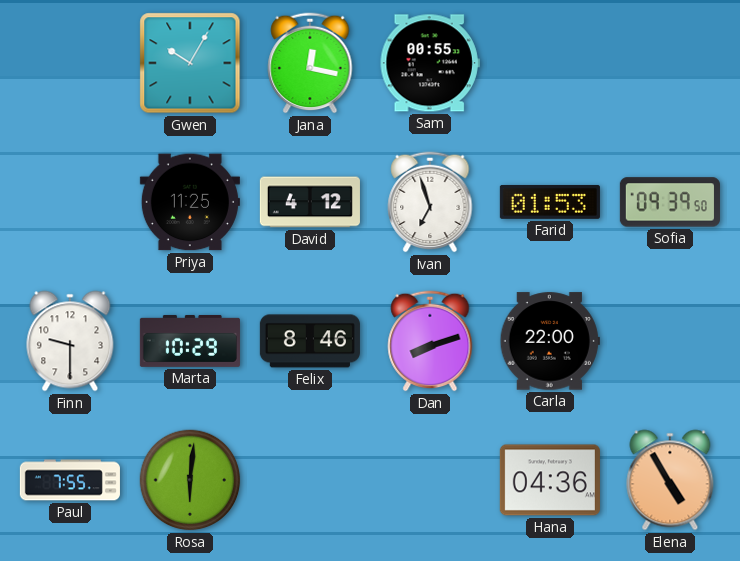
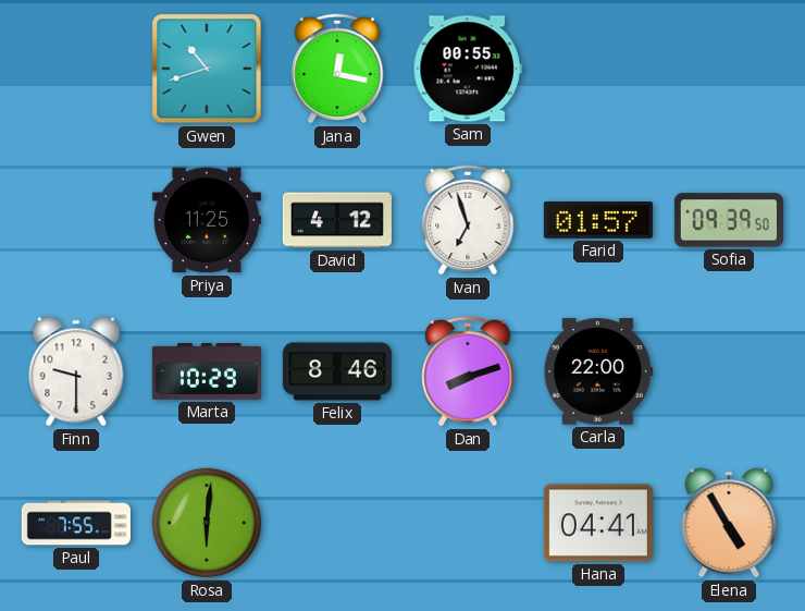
Gwen: 10:05 -> 10:42 (207, 69)
Farid: 01:53 -> 01:57 (598, 220)
Hana: 04:36 -> 04:41 (598, 523)
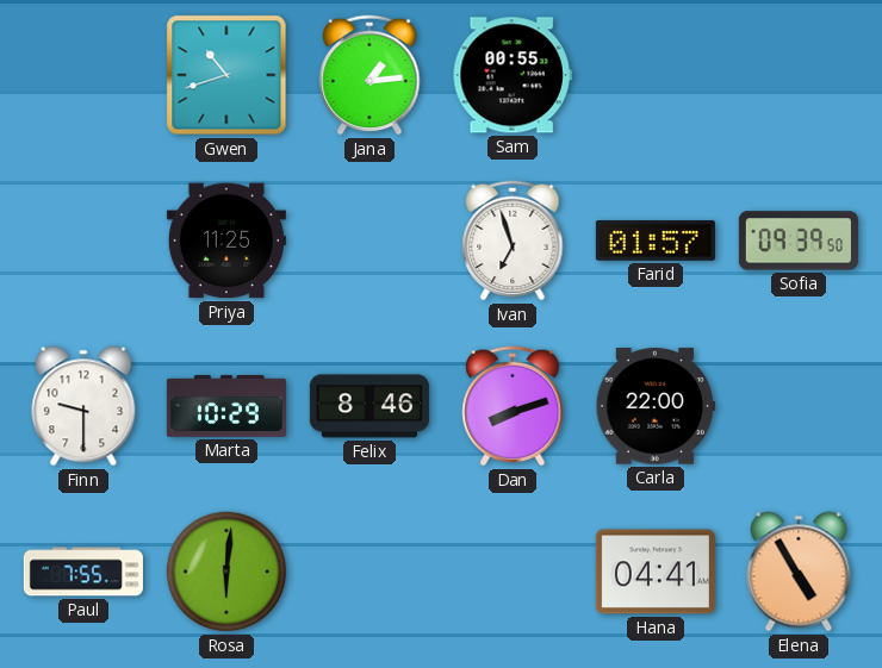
Jana: 12:17 -> 1:14 (369, 75)
David: 4:12 -> none (337, 220)
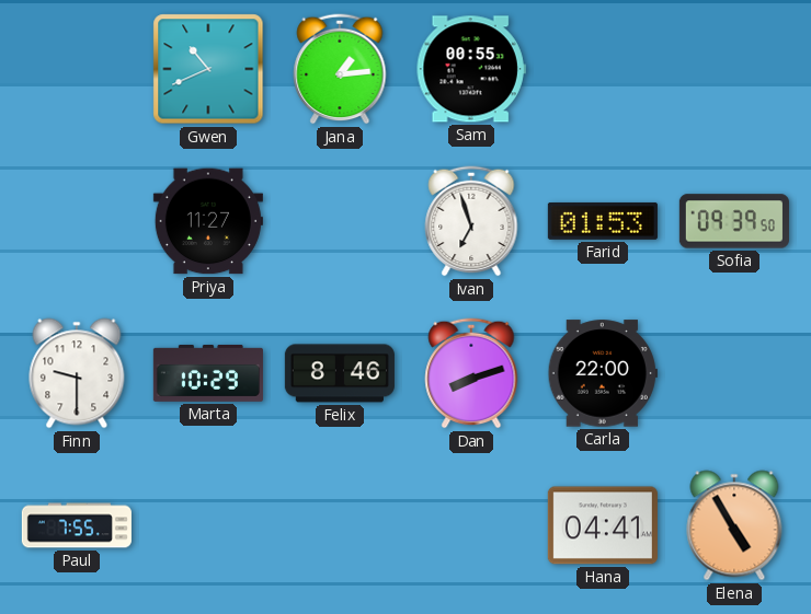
Gwen: 10:42 -> 10:41 (208, 69)
Priya: 11:25 -> 11:27 (208, 221)
Farid: 01:57 -> 01:53 (603, 221)
Rosa: 6:01 -> none (226, 572)
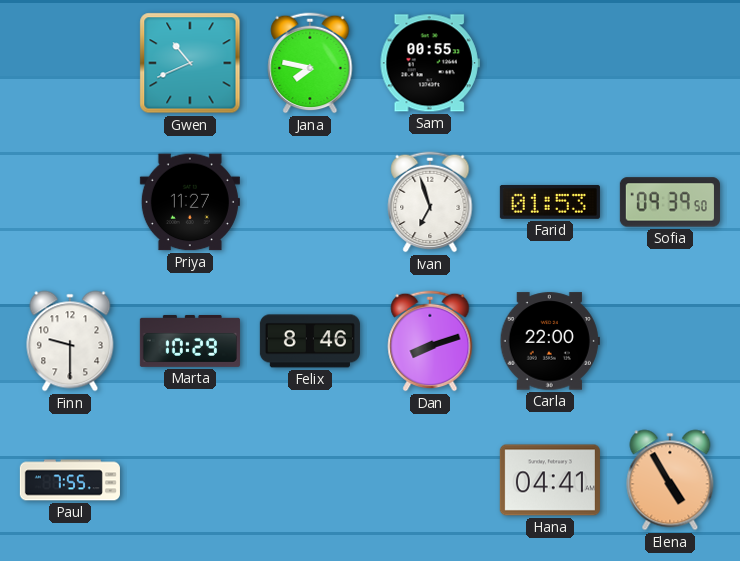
Jana: 1:14 -> 7:47 (310, 63)
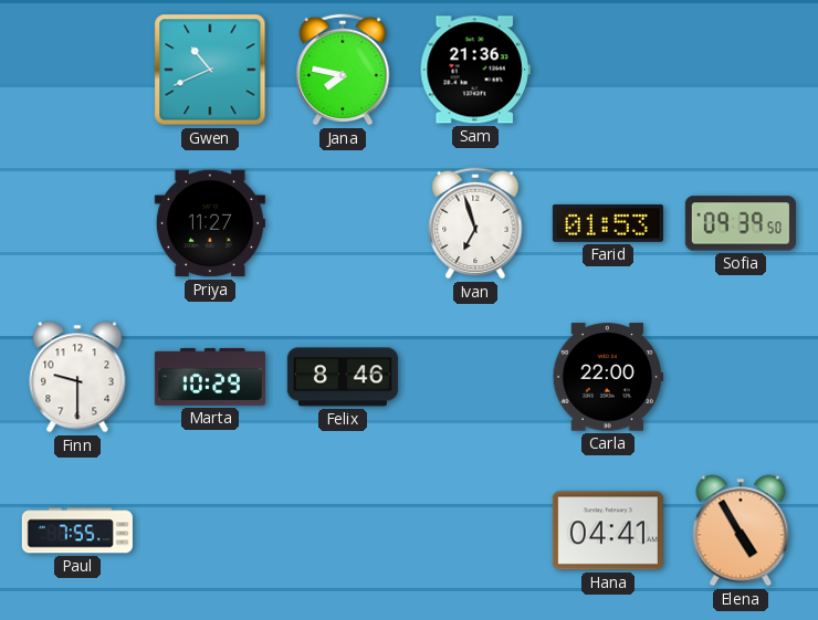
Sam: 00:55 -> 21:36 (475, 70)
Dan: 8:12 -> none (430, 341)
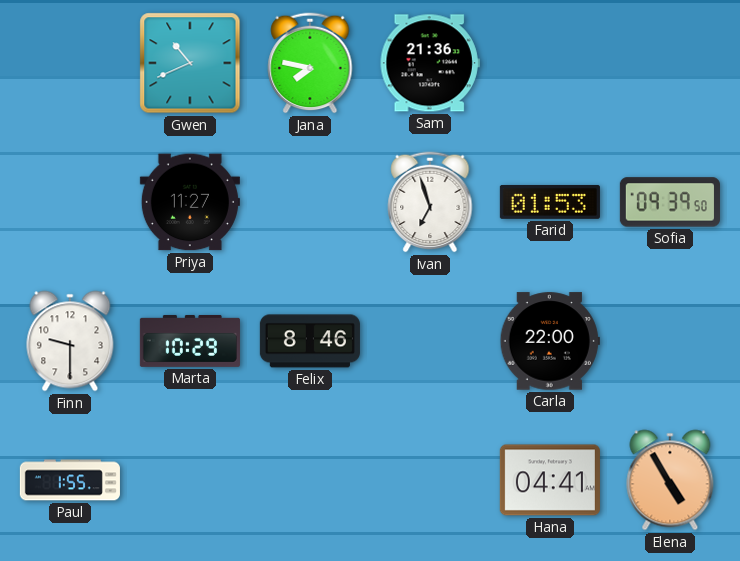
Paul: 7:55 -> 1:55 (70, 480)
